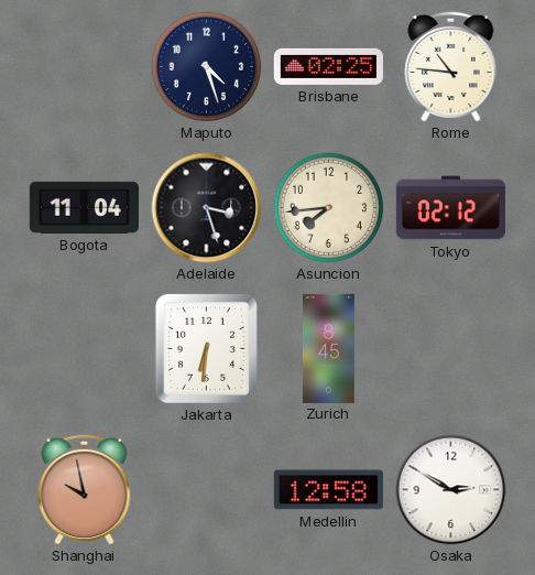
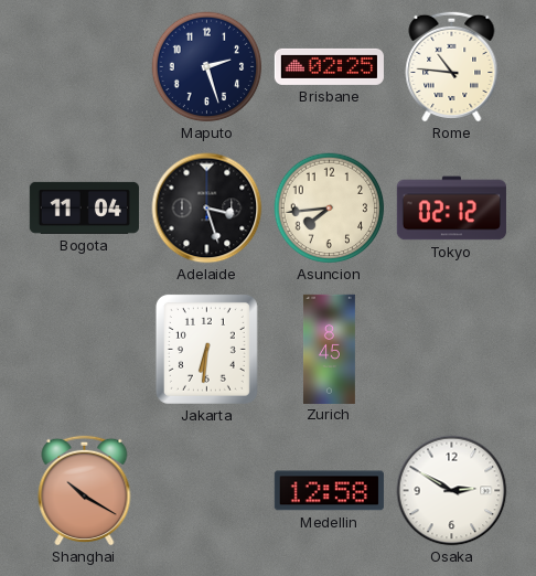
Maputo: 4:27 -> 2:27 (207, 67)
Shanghai: 9:58 -> 10:20 (85, 490)
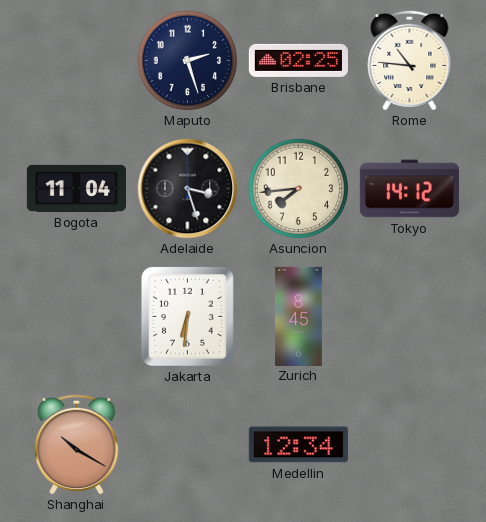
Tokyo: 02:12 -> 14:12 (409, 189)
Medellin: 12:58 -> 12:34 (298, 445)
Osaka: 2:50 -> none (452, 491)
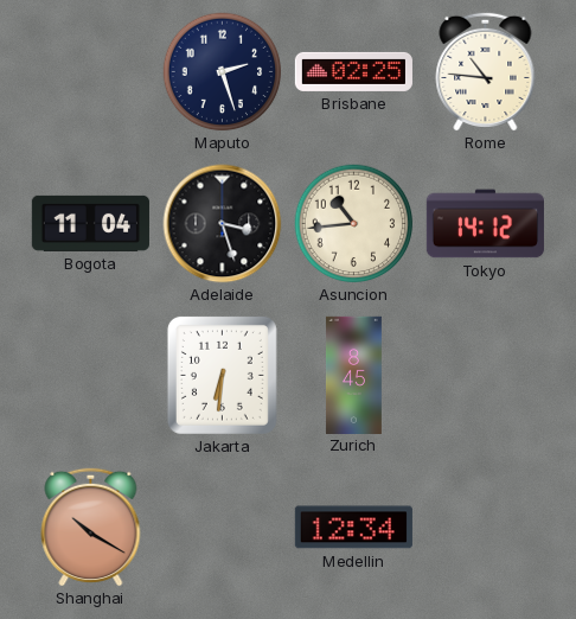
Asuncion: 7:44 -> 10:44 (354, 224)
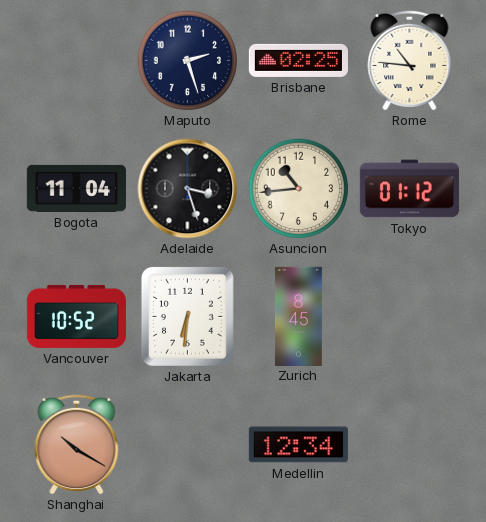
Tokyo: 14:12 -> 01:12 (409, 189)
Vancouver: none -> 10:52 (76, 316)
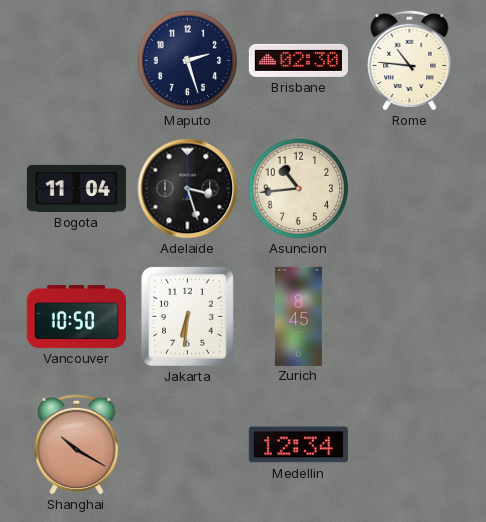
Brisbane: 02:25 -> 02:30 (298, 60)
Tokyo: 01:12 -> none (409, 189)
Vancouver: 10:52 -> 10:50 (76, 316)
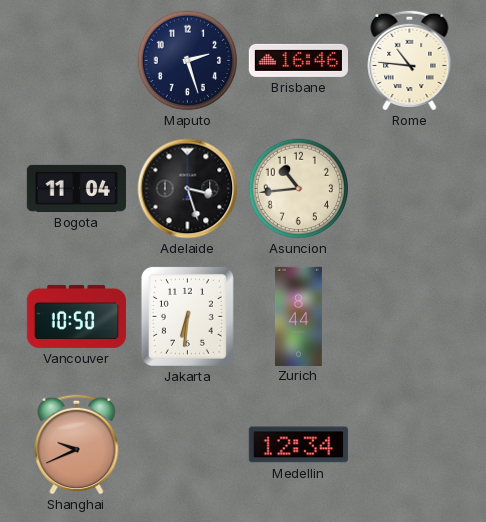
Brisbane: 02:30 -> 16:46 (298, 60)
Zurich: 8:45 -> 8:44 (298, 316)
Shanghai: 10:20 -> 9:41 (77, 444)
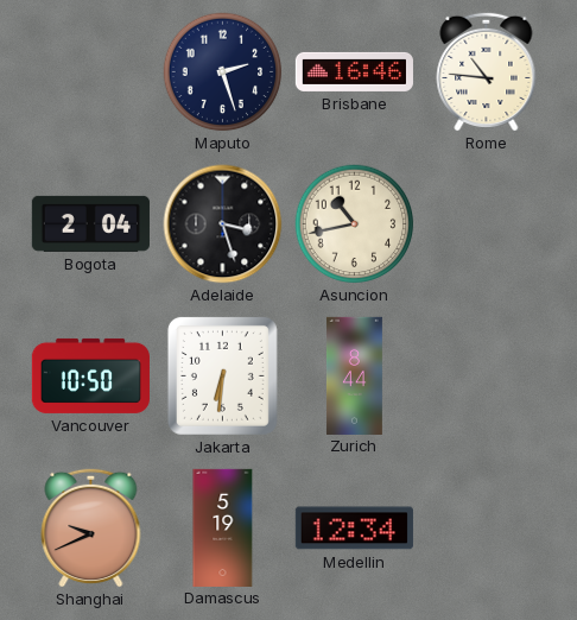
Bogota: 11:04 -> 2:04 (90, 223)
Asuncion: 10:44 -> 10:43 (355, 224)
Damascus: none -> 5:19 (223, 527)
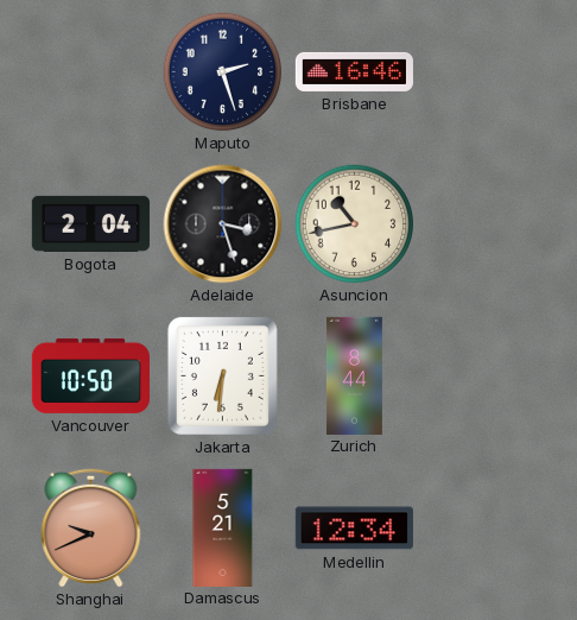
Rome: 10:46 -> none (487, 71)
Damascus: 5:19 -> 5:21 (223, 527)
